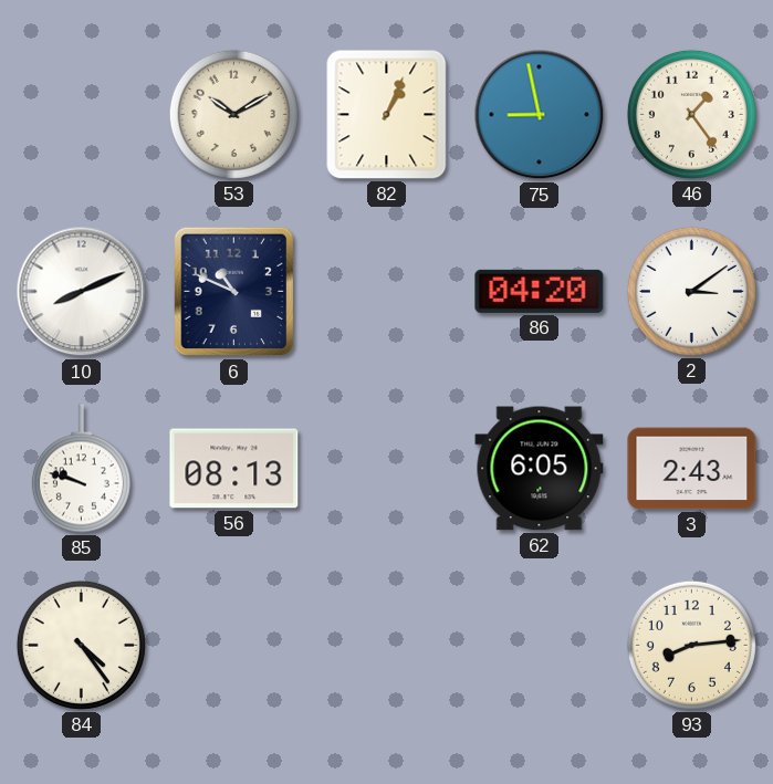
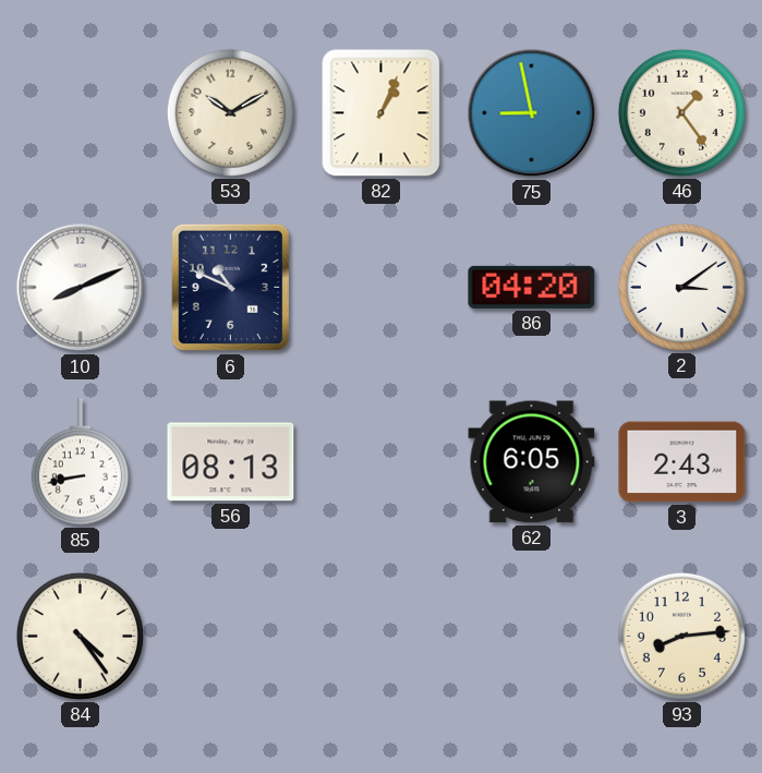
85: 9:48 -> 8:43 (80, 462)
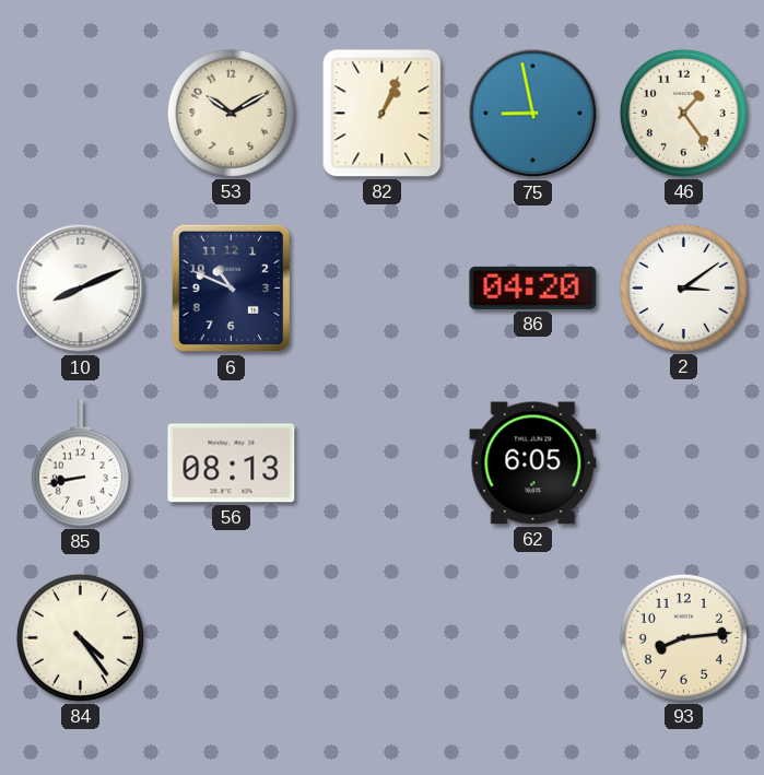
3: 2:43 -> none (682, 462)
